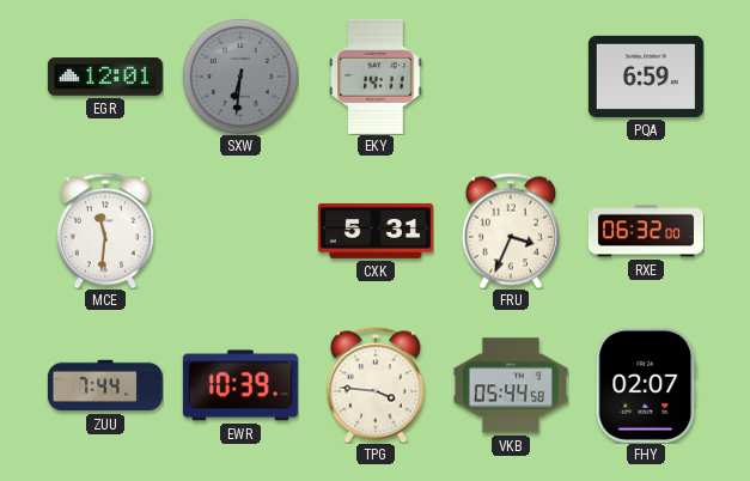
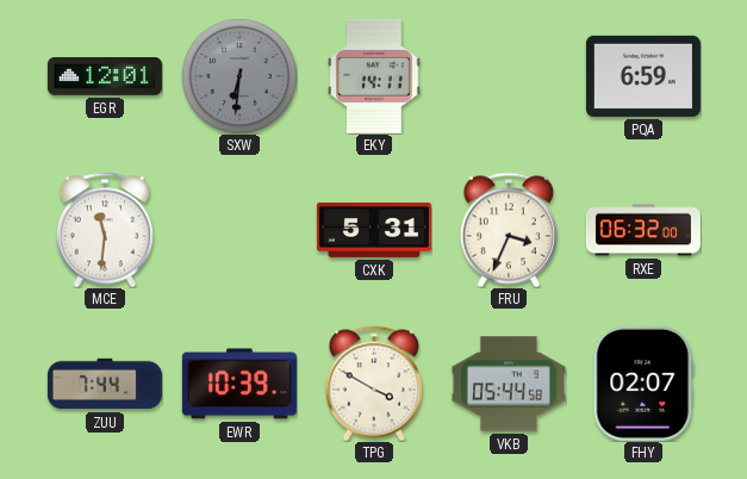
TPG: 3:46 -> 3:50 (374, 384)
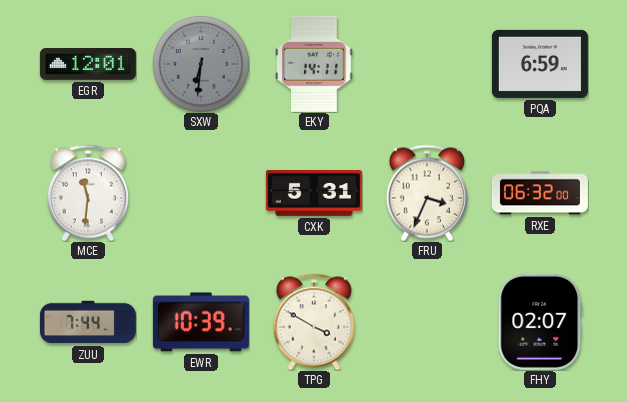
VKB: 05:44 -> none (509, 384)
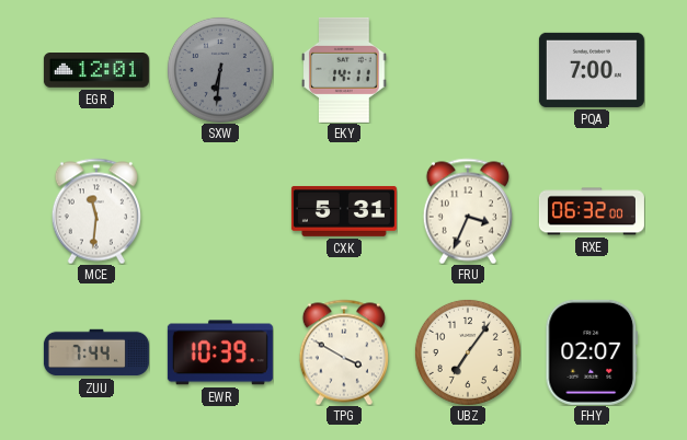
PQA: 6:59 -> 7:00 (592, 70)
UBZ: none -> 7:06 (468, 352)
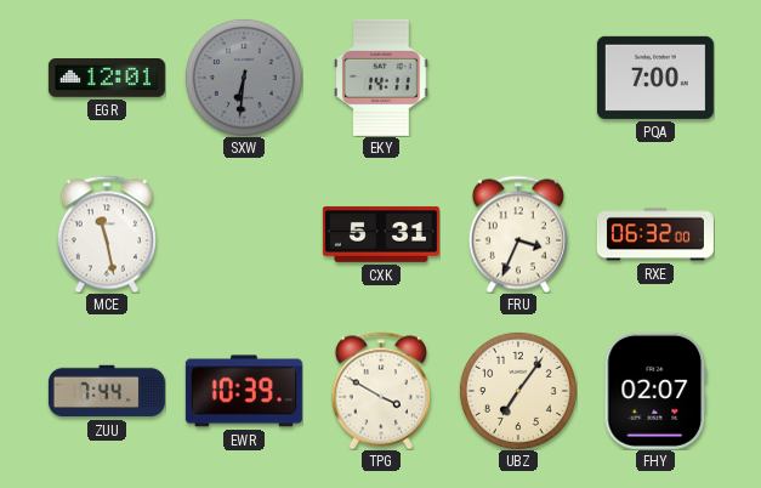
MCE: 11:31 -> 11:28 (107, 234)
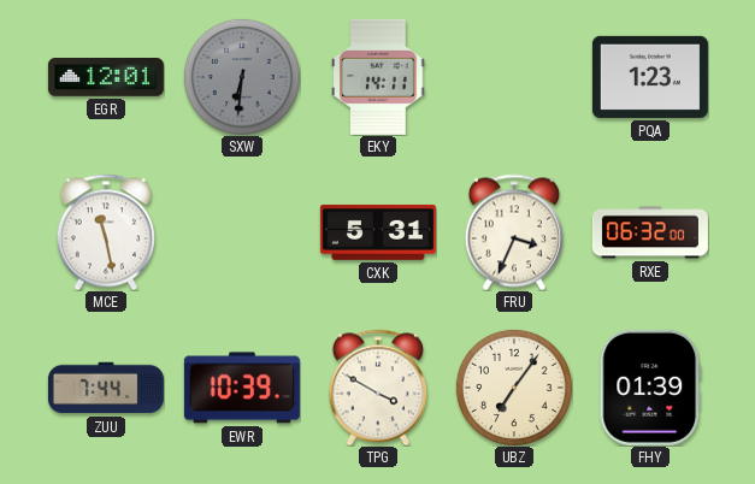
PQA: 7:00 -> 1:23 (650, 77)
FHY: 02:07 -> 01:39 (650, 388)
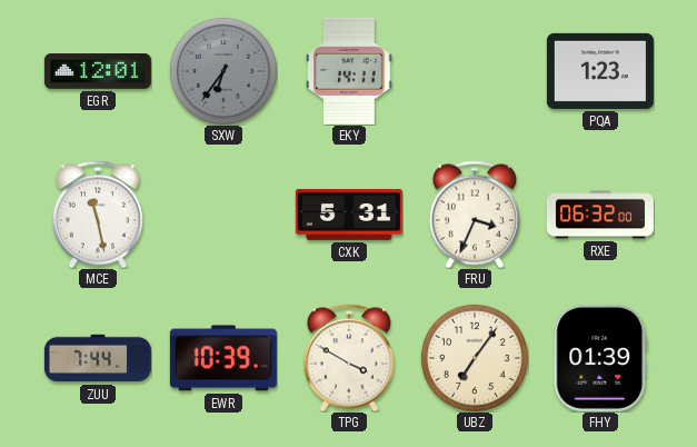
SXW: 6:31 -> 6:36 (223, 71)
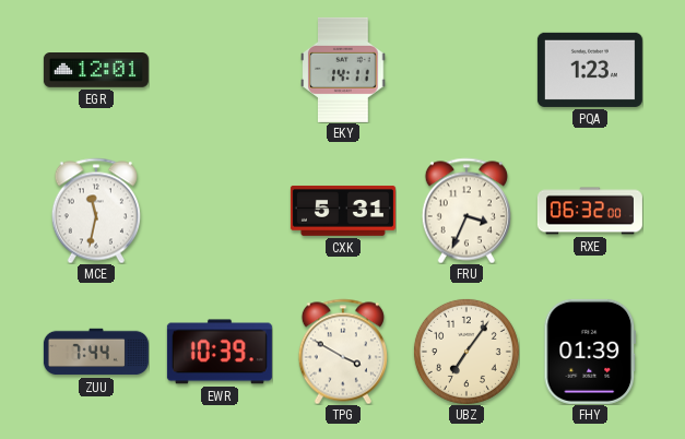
SXW: 6:36 -> none (223, 71)
MCE: 11:28 -> 11:32 (96, 211)
